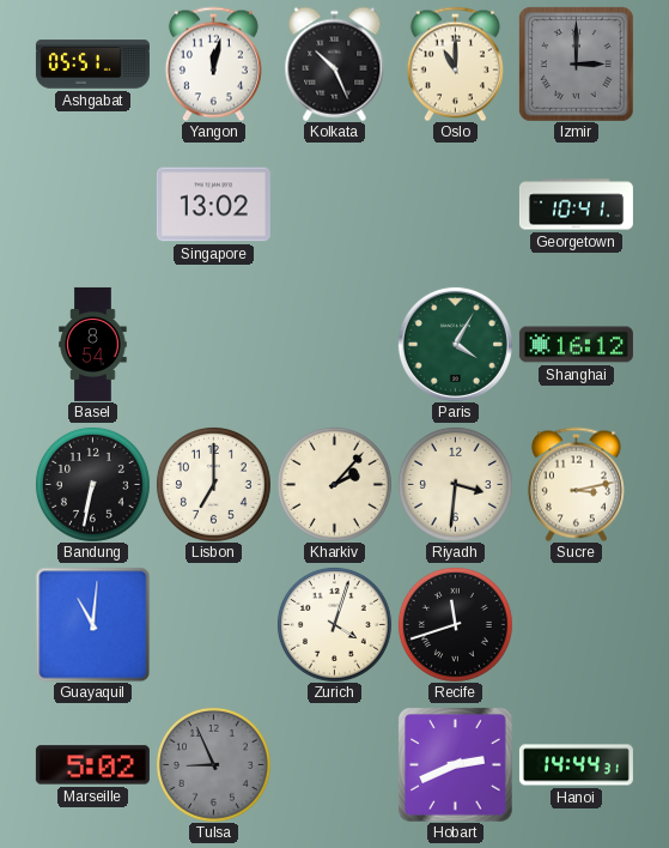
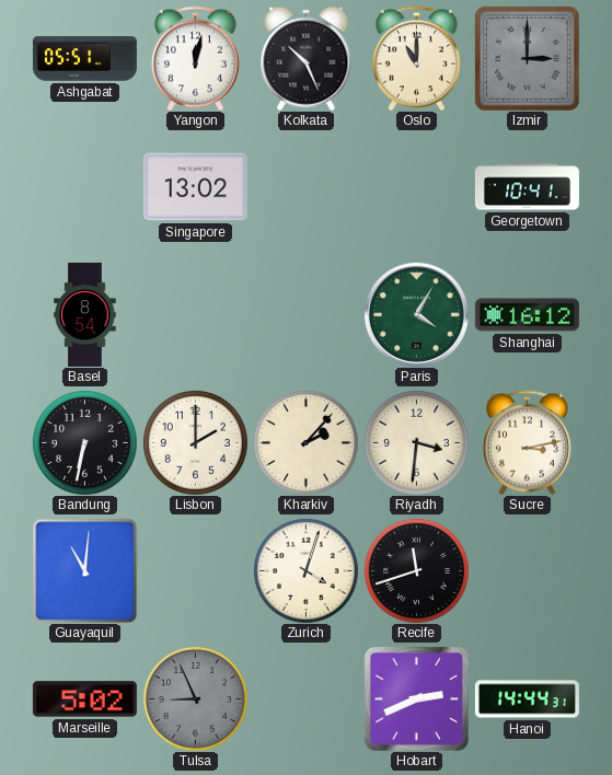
Lisbon: 7:00 -> 2:00 (195, 442)
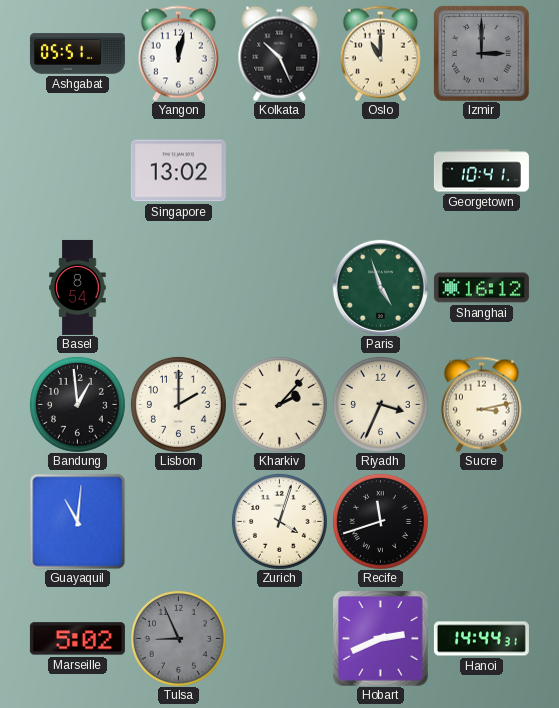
Paris: 4:05 -> 4:57 (380, 287)
Bandung: 6:32 -> 12:59 (77, 404)
Riyadh: 3:31 -> 3:34 (380, 404)
